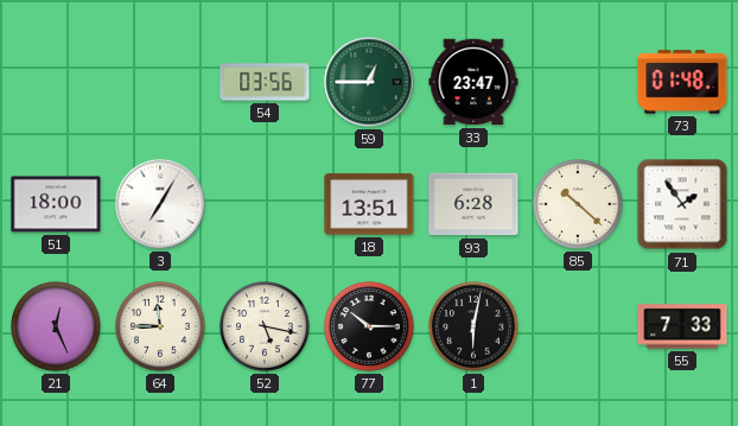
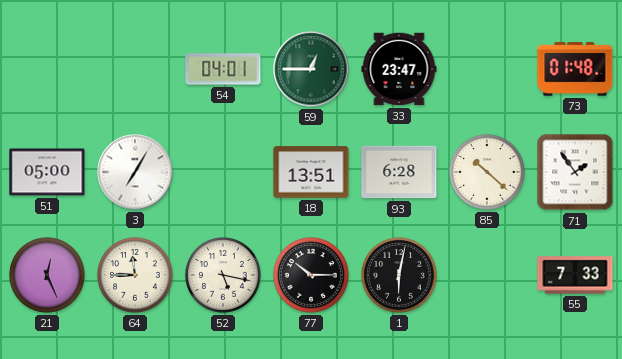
54: 03:56 -> 04:01 (223, 69)
51: 18:00 -> 05:00 (47, 172)
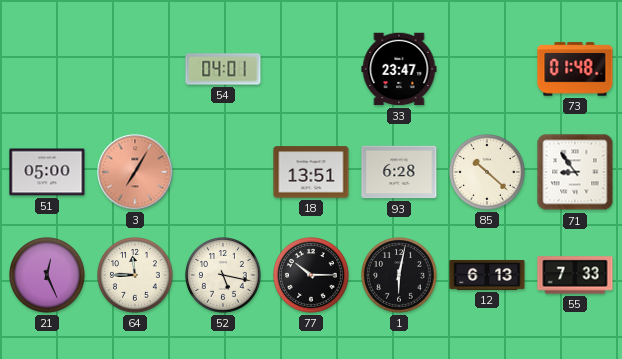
59: 12:45 -> none (311, 69)
3 dial: white -> salmon (135, 172)
71: 1:54 -> 8:54 (575, 172)
12: none -> 6:13 (487, 275)
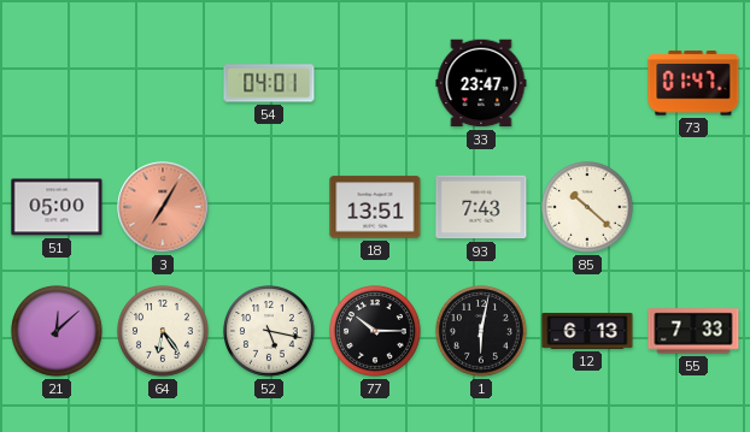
73: 01:48 -> 01:47 (693, 83)
93: 6:28 -> 7:43 (481, 207)
71: 8:54 -> none (575, 172)
21: 12:26 -> 12:08 (58, 332)
64: 11:45 -> 6:24 (164, 332)
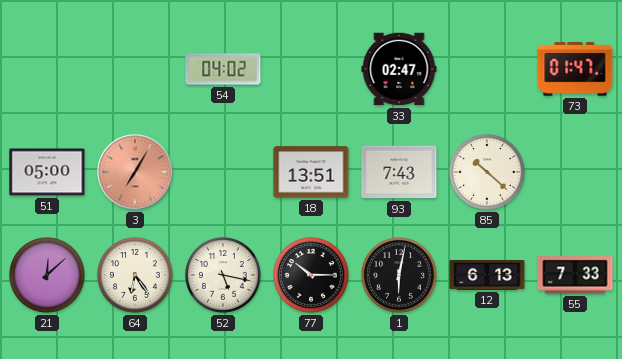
54: 04:01 -> 04:02 (223, 69)
33: 23:47 -> 02:47 (399, 69)
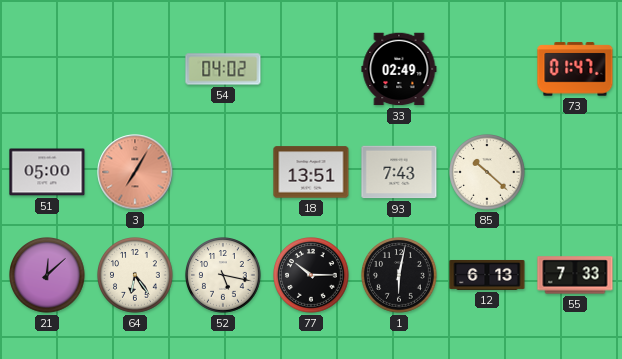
33: 02:47 -> 02:49 (399, 69)
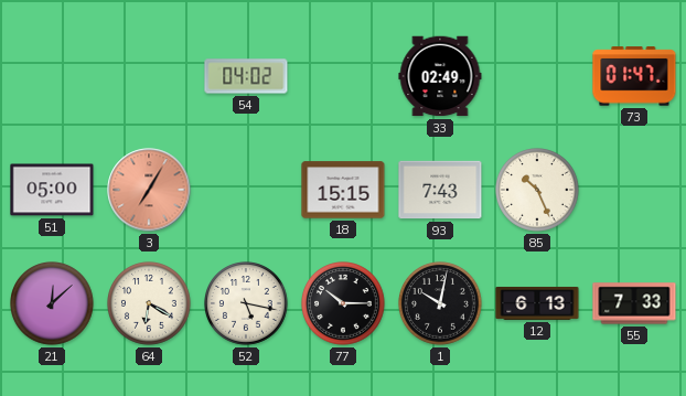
18: 13:51 -> 15:15 (343, 190)
85: 10:22 -> 10:26 (538, 191)
64: 6:24 -> 6:20 (150, 304)
1: 6:02 -> 10:02 (441, 304)
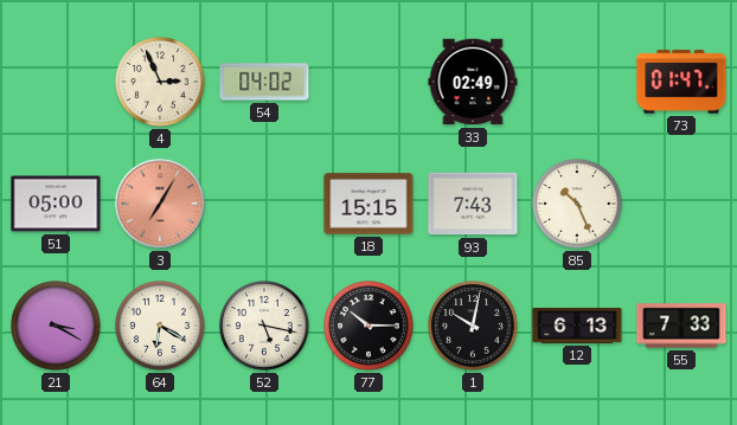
4: none -> 2:56 (161, 83)
21: 12:08 -> 3:20 (57, 327)
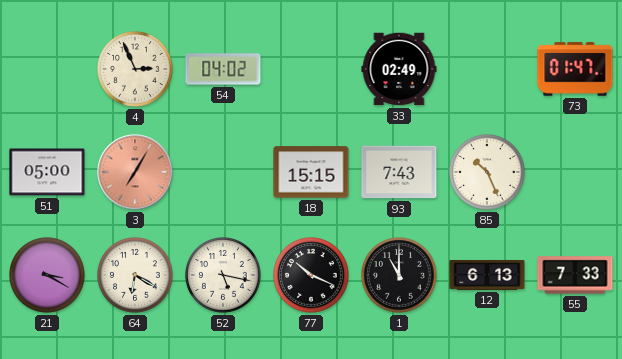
77: 10:15 -> 10:19 (312, 276)
1: 10:02 -> 11:00 (400, 276)
